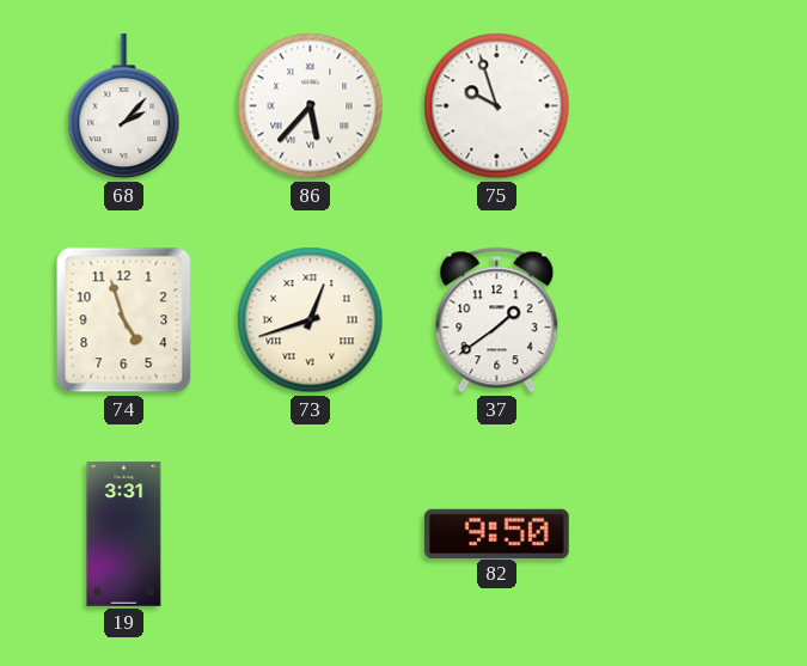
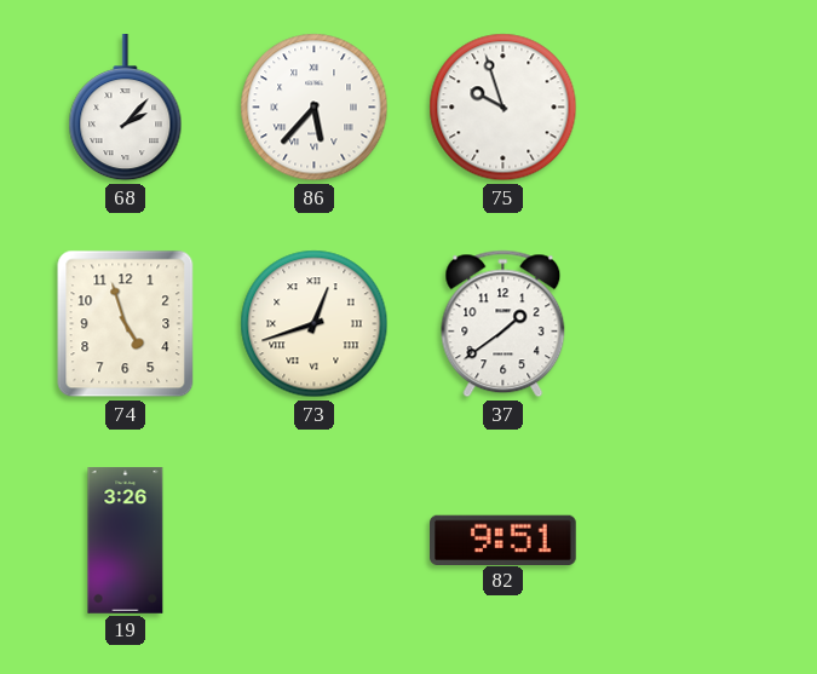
19: 3:31 -> 3:26 (126, 541)
82: 9:50 -> 9:51 (504, 540)
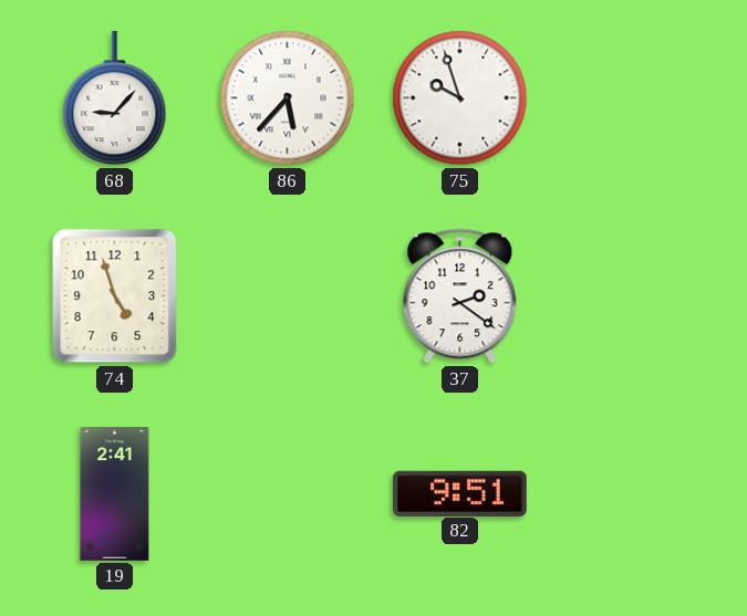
68: 2:07 -> 9:07 (115, 100)
73: 12:42 -> none (315, 324)
37: 1:39 -> 2:21 (460, 296)
19: 3:26 -> 2:41 (115, 494)
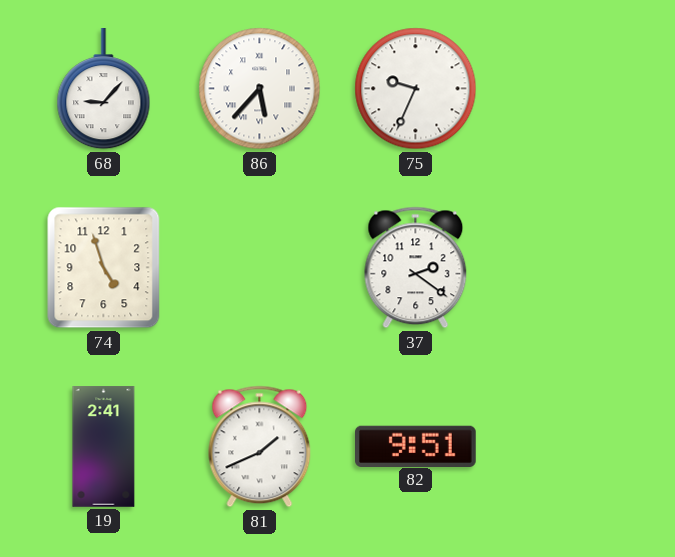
75: 9:57 -> 9:34 (416, 89)
81: none -> 1:41 (260, 447)
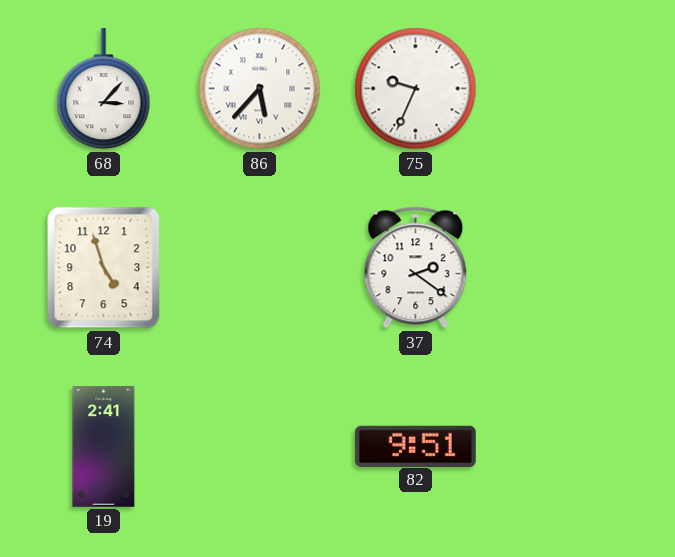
68: 9:07 -> 3:07 (104, 90)
81: 1:41 -> none (260, 447)
